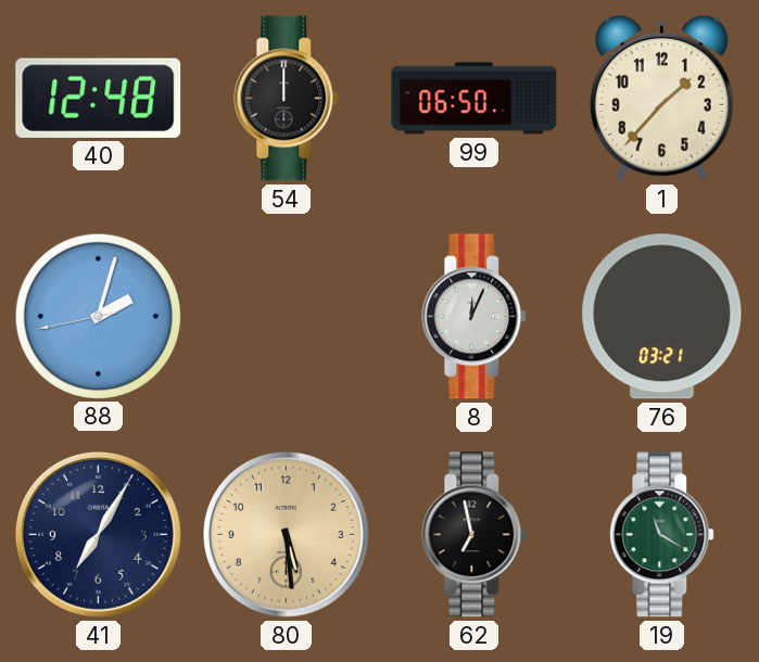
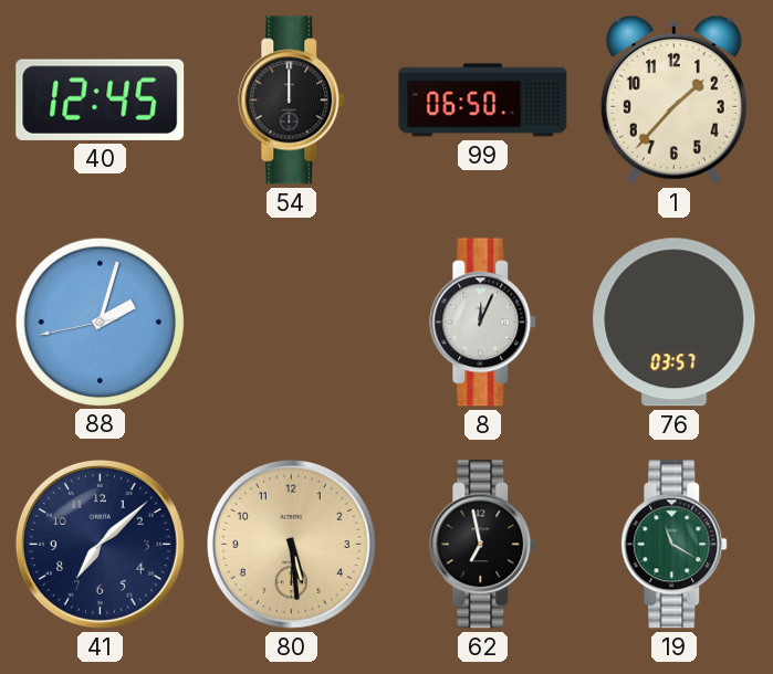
40: 12:48 -> 12:45 (101, 99)
76: 03:21 -> 03:57 (675, 323)
41: 7:05 -> 7:08 (100, 544)
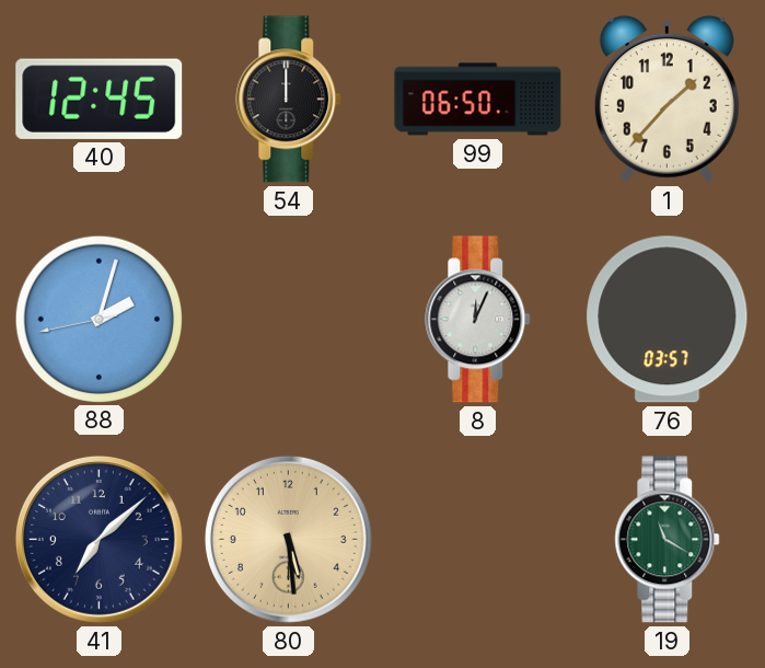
62: 6:58 -> none (483, 545)
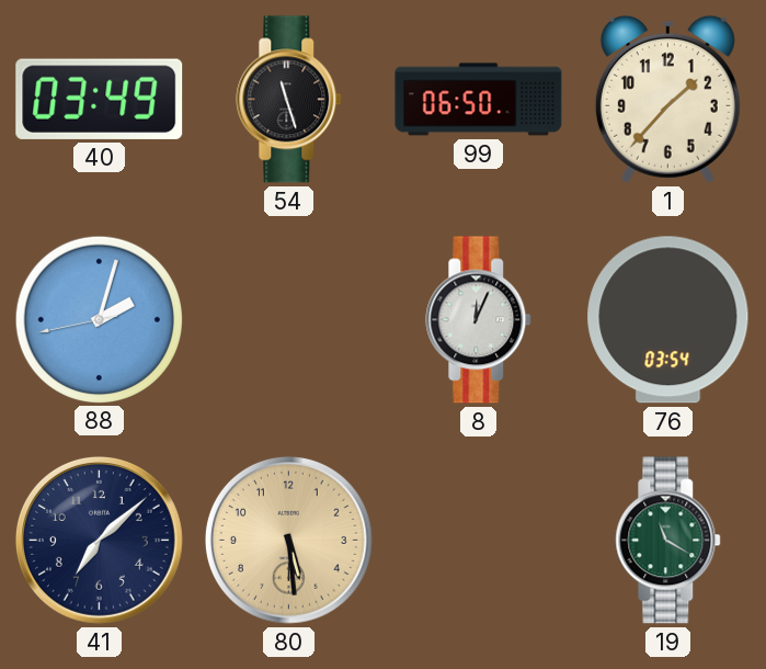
40: 12:45 -> 03:49 (100, 99)
54: 12:00 -> 11:27 (289, 100)
76: 03:57 -> 03:54 (668, 320)
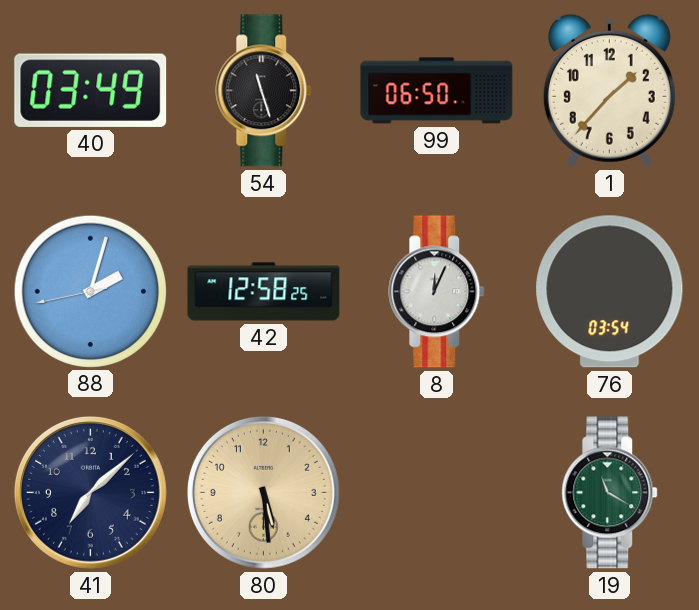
42: none -> 12:58 (264, 292)
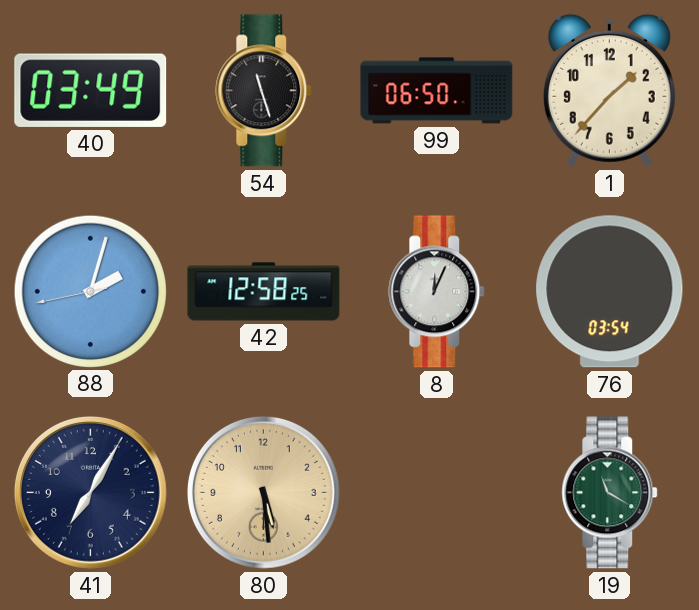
41: 7:08 -> 7:05 (90, 492)
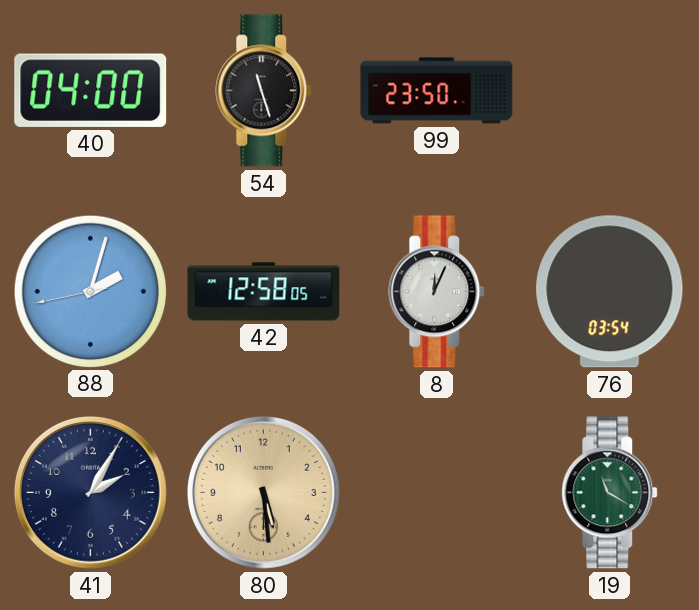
40: 03:49 -> 04:00 (91, 90)
99: 06:50 -> 23:50 (437, 91)
1: 1:37 -> none (609, 90)
42: 12:58:25 -> 12:58:05 (264, 292)
41: 7:05 -> 2:05 (90, 492)
